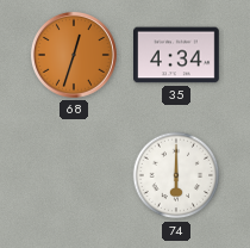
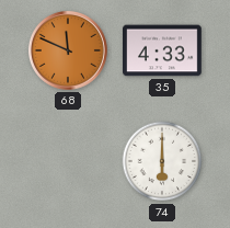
68: 12:33 -> 11:49 (68, 50)
35: 4:34 -> 4:33 (163, 50)
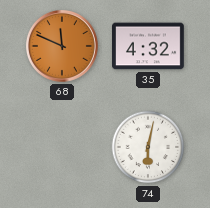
35: 4:33 -> 4:32 (149, 46)
74: 6:00 -> 6:02 (148, 147)
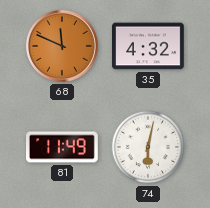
81: none -> 11:49 (63, 147)
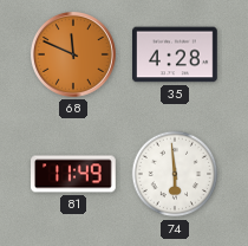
35: 4:32 -> 4:28 (176, 54)
74: 6:02 -> 5:59 (175, 174)
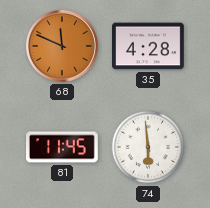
81: 11:49 -> 11:45 (63, 147)
